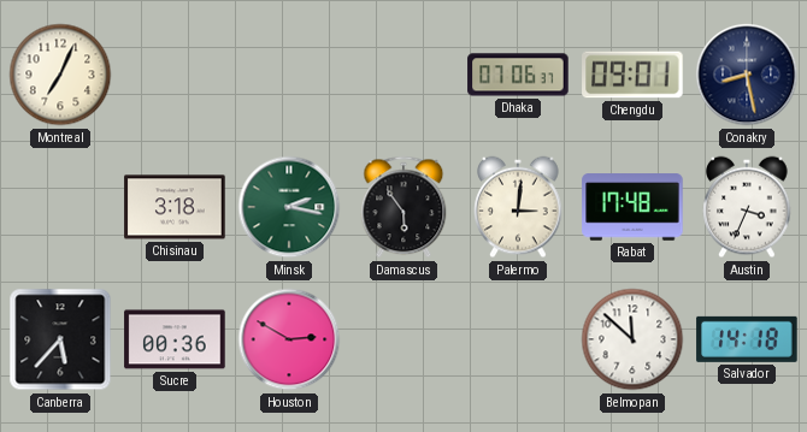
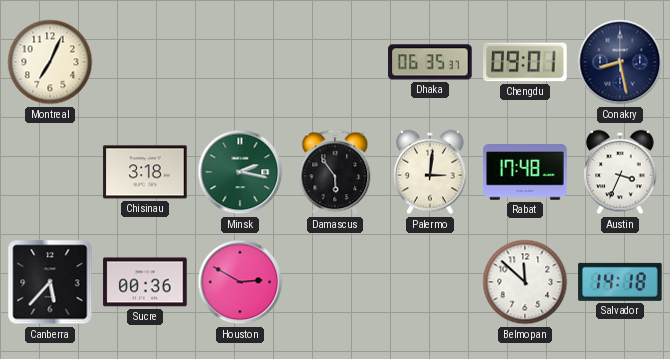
Dhaka: 07:06 -> 06:35 (430, 62)
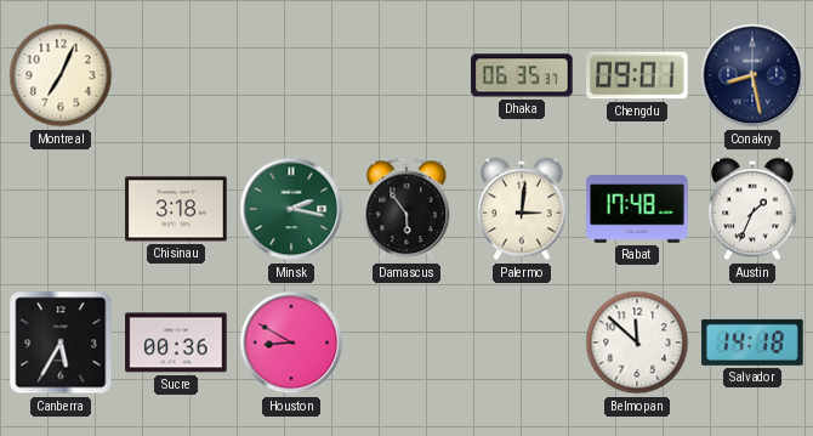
Austin: 3:34 -> 1:34 (752, 209)
Canberra: 5:37 -> 5:35 (61, 342)
Houston: 2:50 -> 8:50 (291, 342)
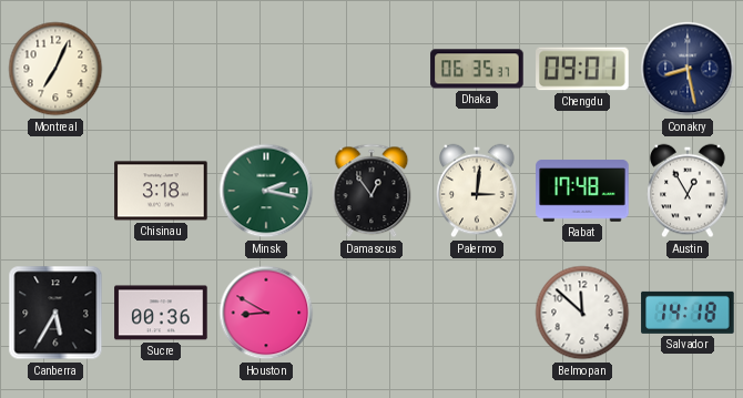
Damascus: 5:54 -> 12:54 (371, 191)
Austin: 1:34 -> 12:55 (688, 191)
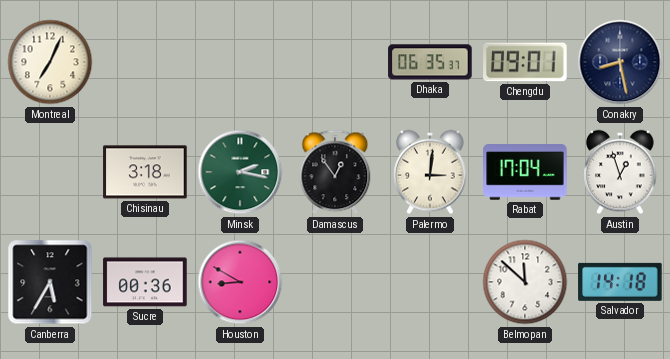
Rabat: 17:48 -> 17:04 (525, 172)
Austin: 12:55 -> 12:57 (620, 172)
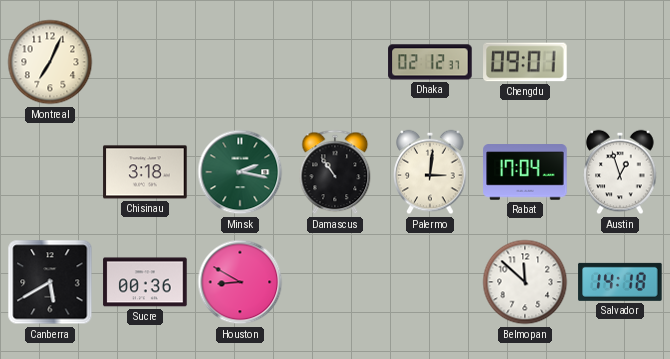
Dhaka: 06:35 -> 02:12 (430, 62)
Conakry: 8:28 -> none (620, 62)
Damascus: 12:54 -> 10:54 (335, 172)
Canberra: 5:35 -> 5:40 (50, 282)
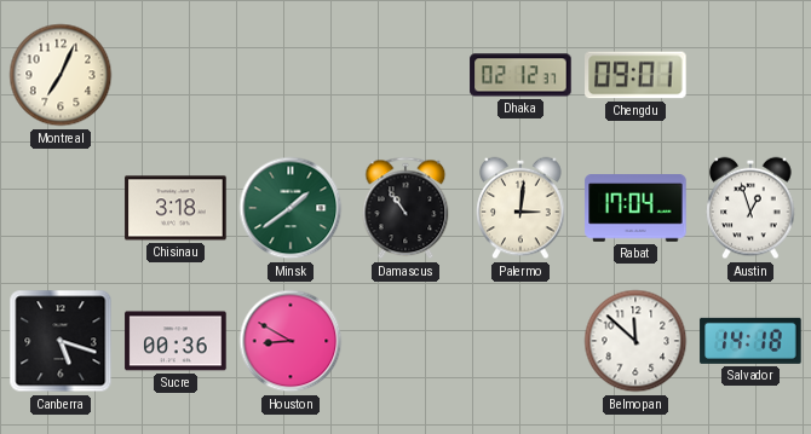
Minsk: 2:17 -> 1:39 (291, 208)
Canberra: 5:40 -> 5:18 (61, 341)
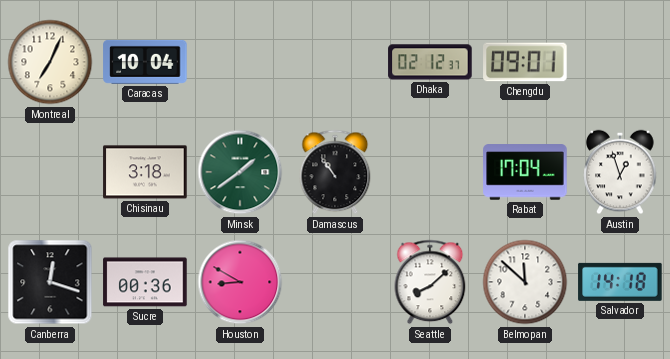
Caracas: none -> 10:04 (145, 62)
Palermo: 3:01 -> none (520, 208)
Canberra: 5:18 -> 12:18 (50, 282)
Seattle: none -> 8:08 (430, 282)
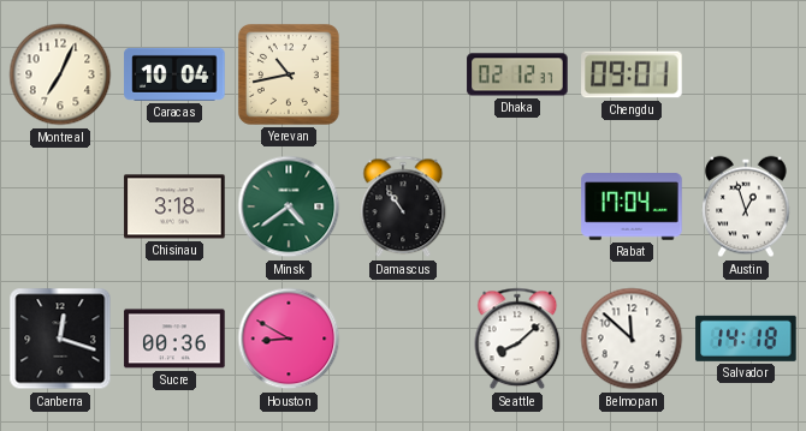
Yerevan: none -> 10:43 (289, 74)
Minsk: 1:39 -> 4:39 (289, 206)
